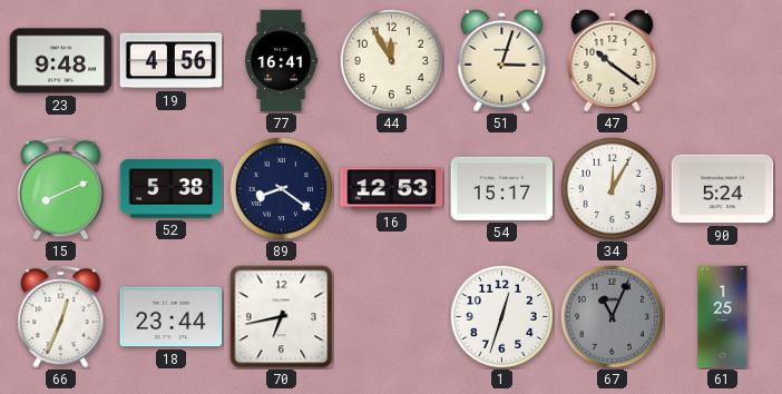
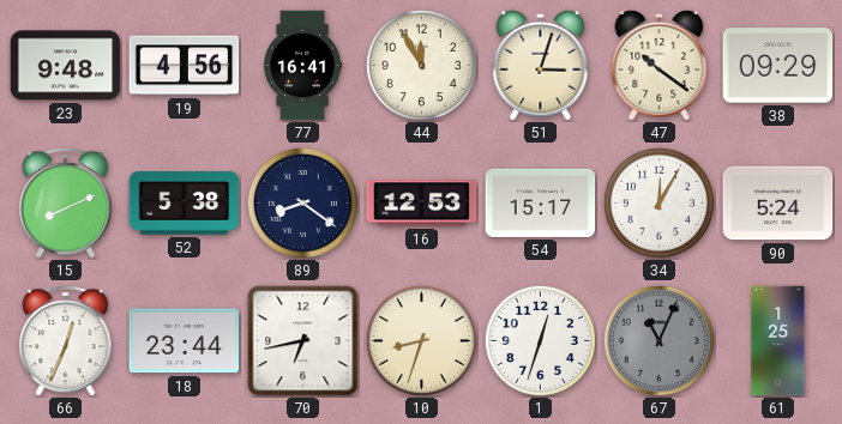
38: none -> 09:29 (778, 66)
10: none -> 8:33 (421, 340)
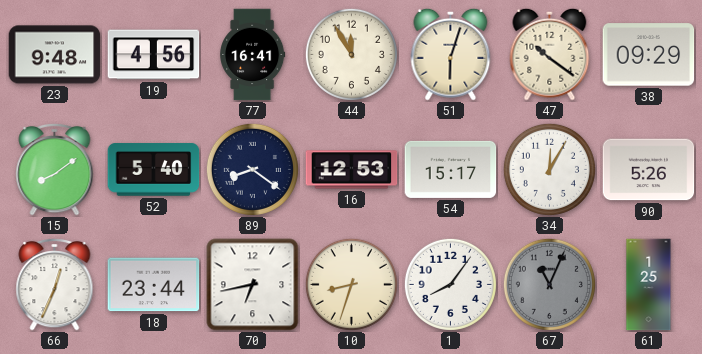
51: 3:03 -> 6:03 (451, 54)
15: 8:11 -> 8:09 (55, 169)
52: 5:38 -> 5:40 (154, 170)
90: 5:24 -> 5:26 (649, 170)
1: 12:33 -> 8:06 (450, 284)
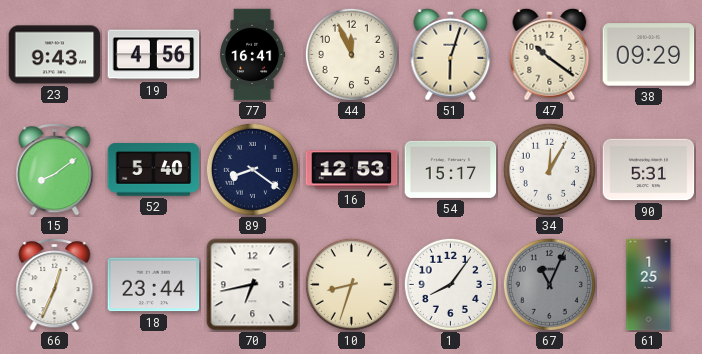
23: 9:48 -> 9:43 (55, 55)
44: 11:55 -> 11:56 (351, 54)
90: 5:26 -> 5:31 (649, 170)
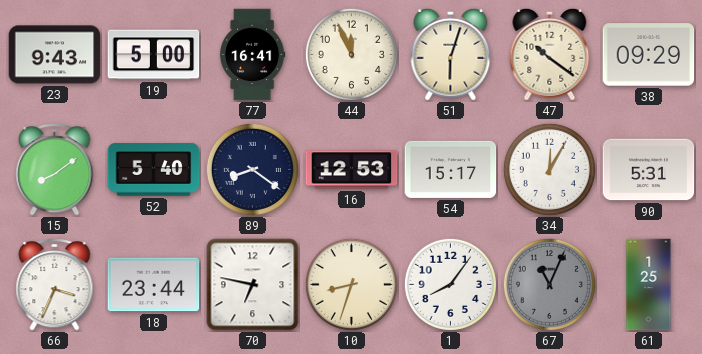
19: 4:56 -> 5:00 (154, 55)
66: 12:34 -> 3:34 (55, 284)
70: 6:43 -> 6:47 (253, 285)
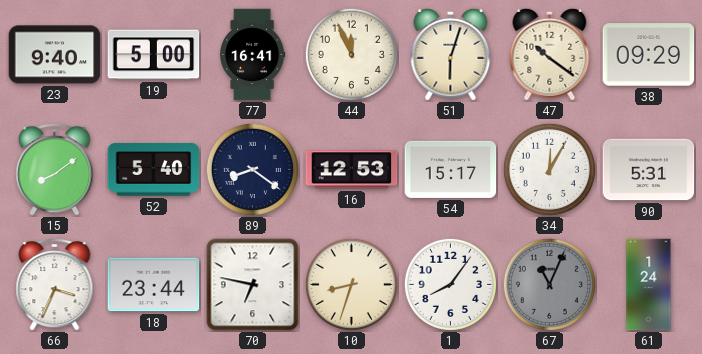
23: 9:43 -> 9:40 (55, 55)
61: 1:25 -> 1:24 (649, 285)
